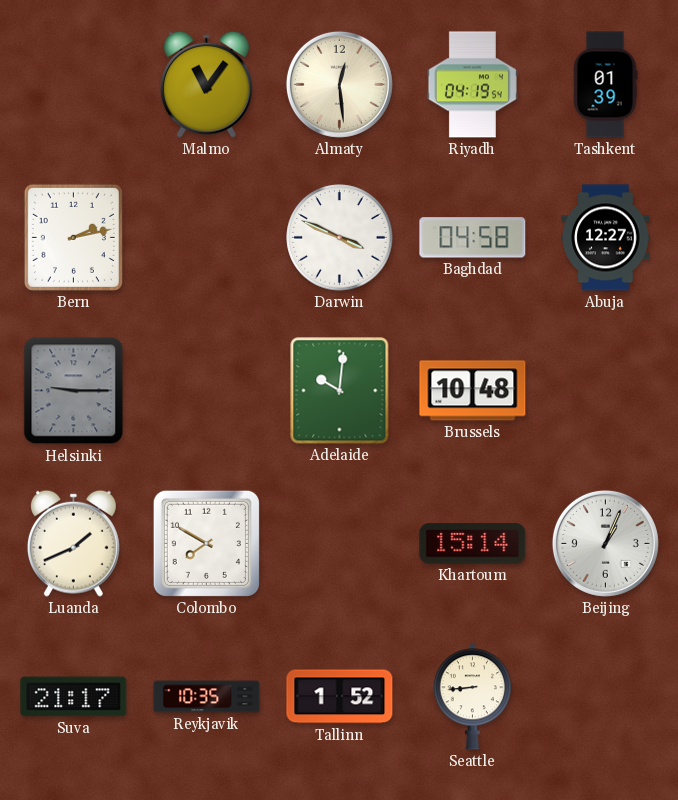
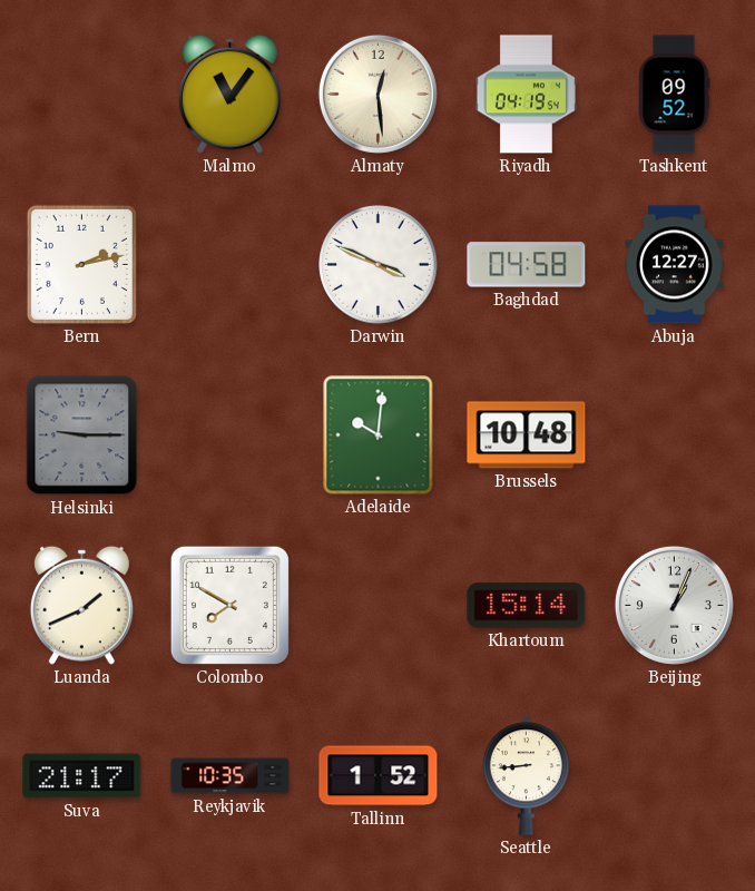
Tashkent: 01:39 -> 09:52 (674, 95)
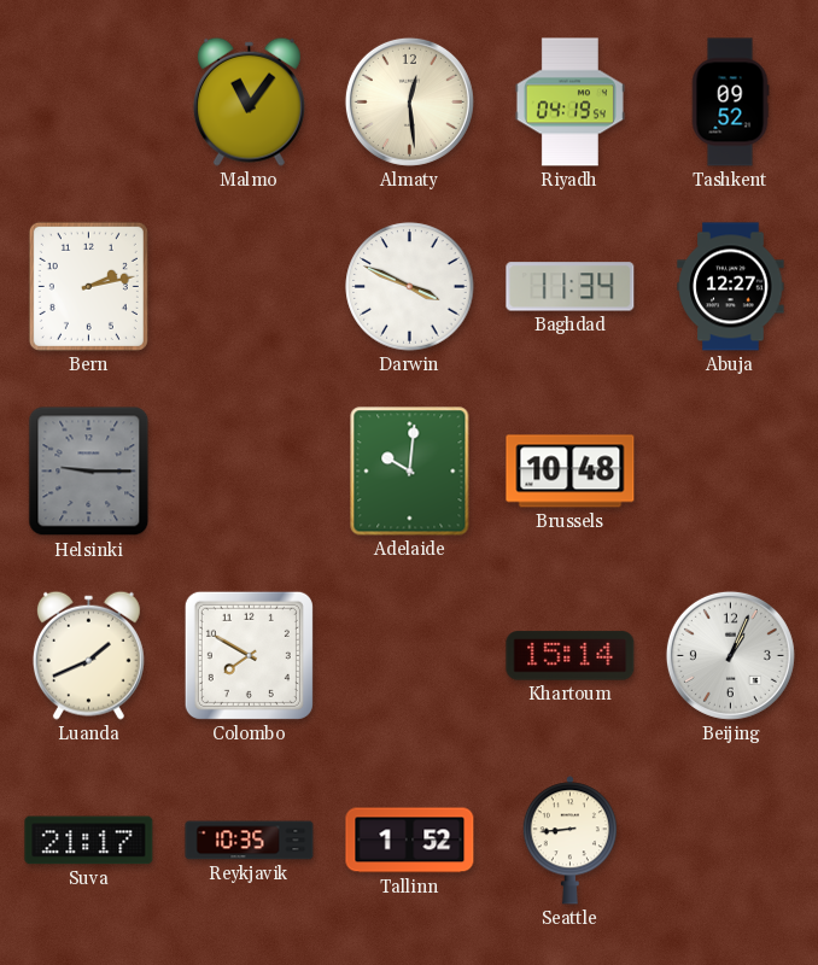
Baghdad: 04:58 -> 11:34 (571, 287)
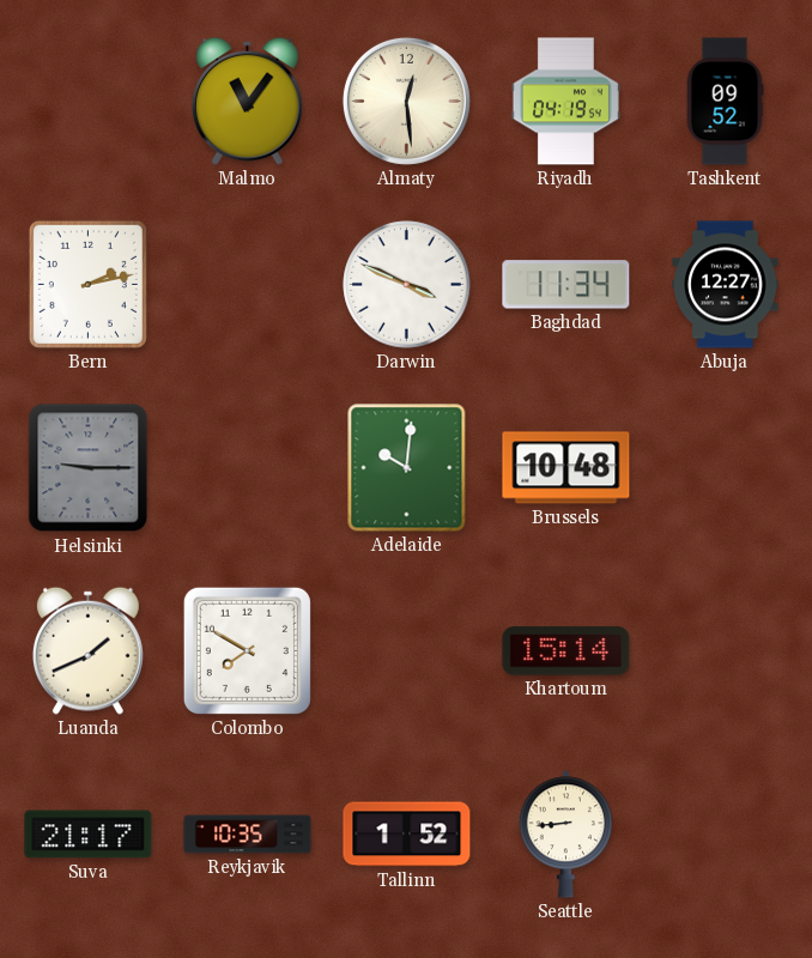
Beijing: 1:04 -> none (730, 655)
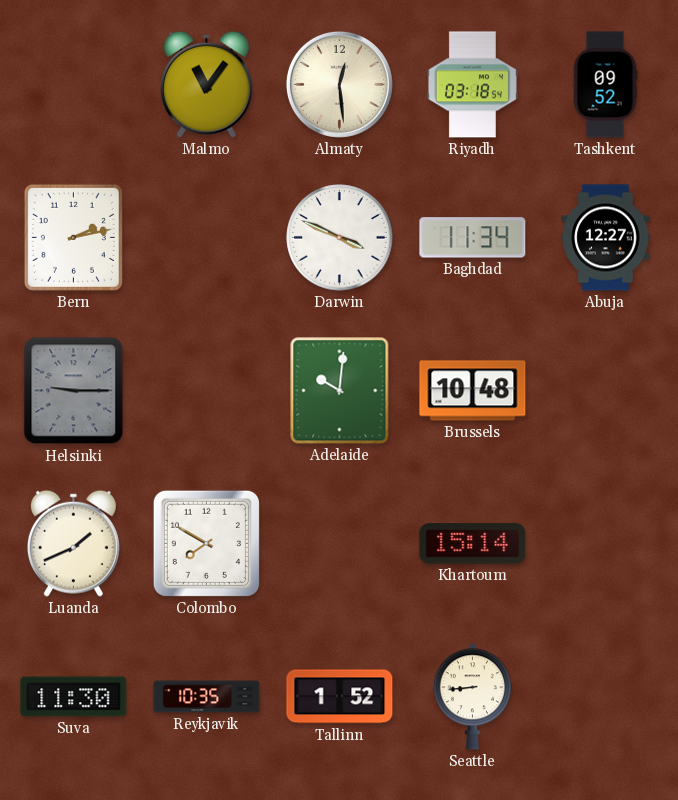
Riyadh: 04:19 -> 03:18 (472, 85)
Suva: 21:17 -> 11:30 (74, 697)
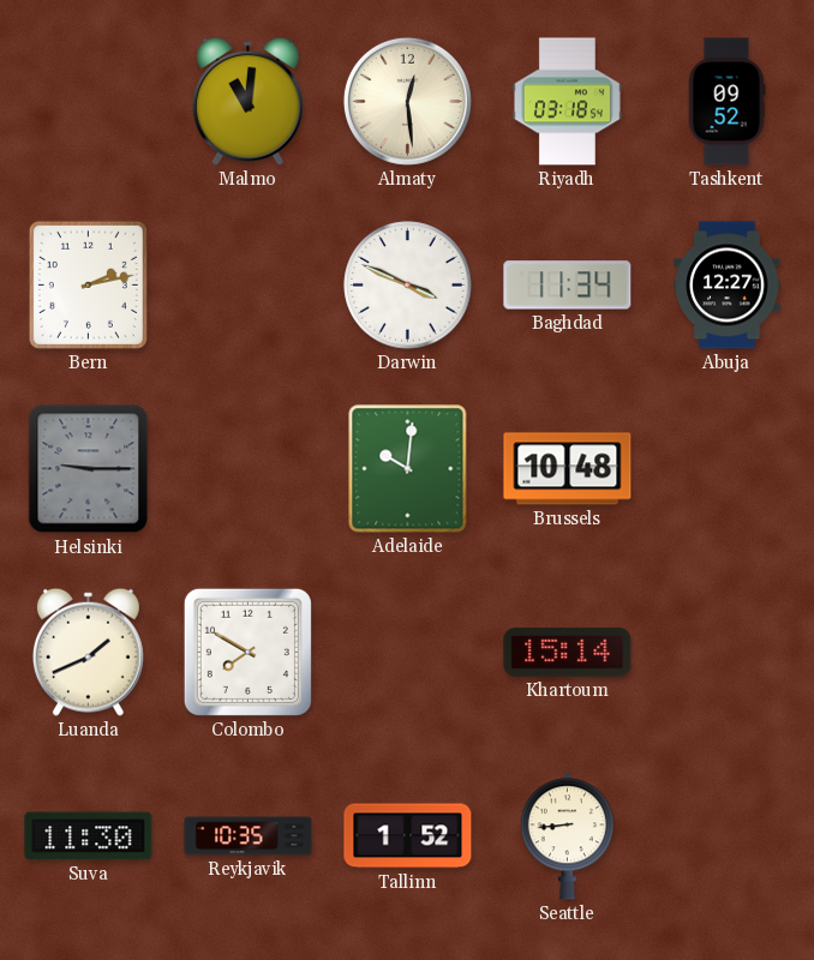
Malmo: 11:06 -> 11:01 (247, 101)
